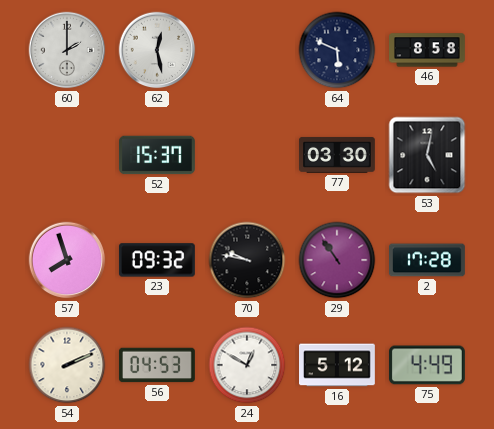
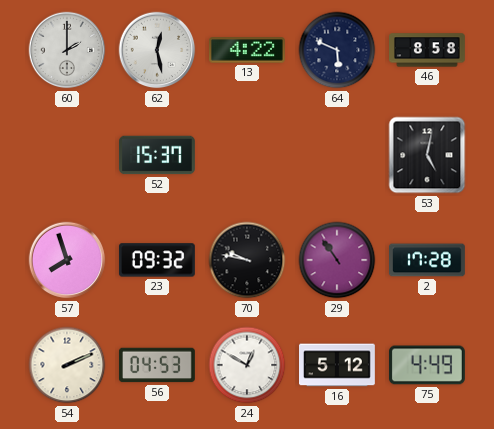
13: none -> 4:22 (247, 50)
77: 03:30 -> none (338, 155)
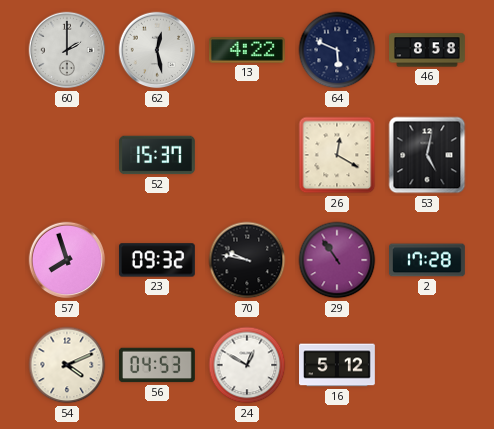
26: none -> 12:20 (337, 155)
54: 2:11 -> 4:11 (67, 365)
75: 4:49 -> none (427, 365)
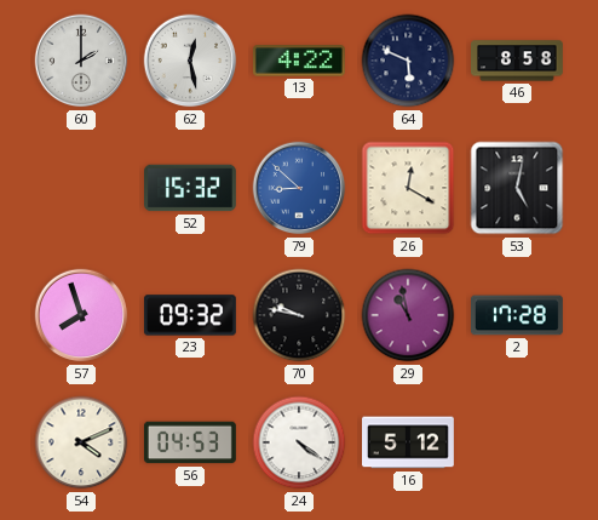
52: 15:37 -> 15:32 (191, 188)
79: none -> 8:52 (299, 188)
29: 10:54 -> 10:58 (408, 315)
24: 12:50 -> 4:21 (299, 442)
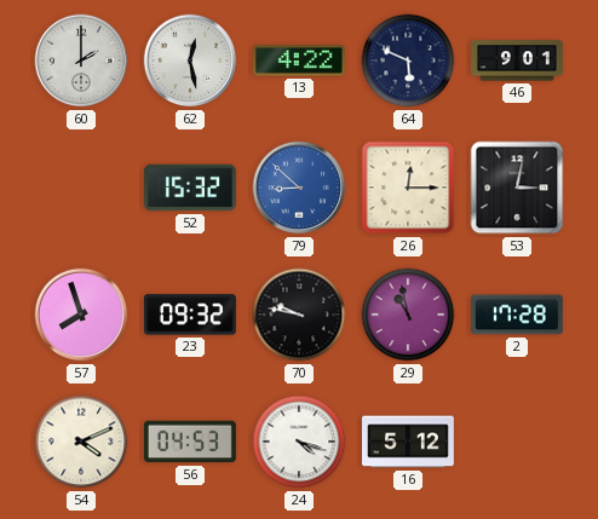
46: 8:58 -> 9:01 (518, 60)
26: 12:20 -> 12:15 (408, 188)
53: 5:02 -> 3:02 (517, 188)
24: 4:21 -> 4:18 (299, 442)
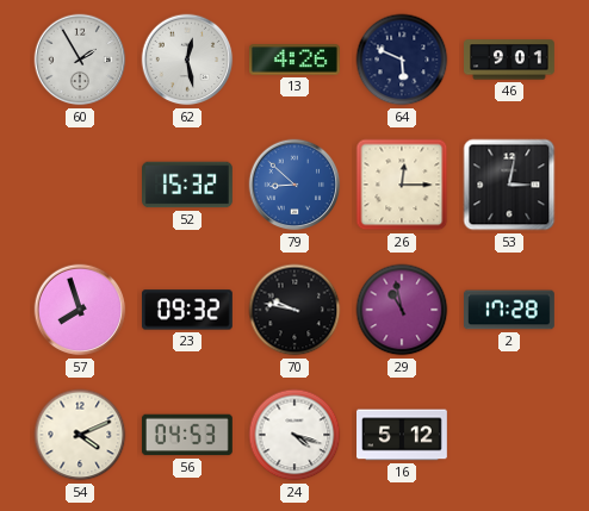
60: 2:00 -> 1:55 (80, 60)
13: 4:22 -> 4:26 (294, 60)
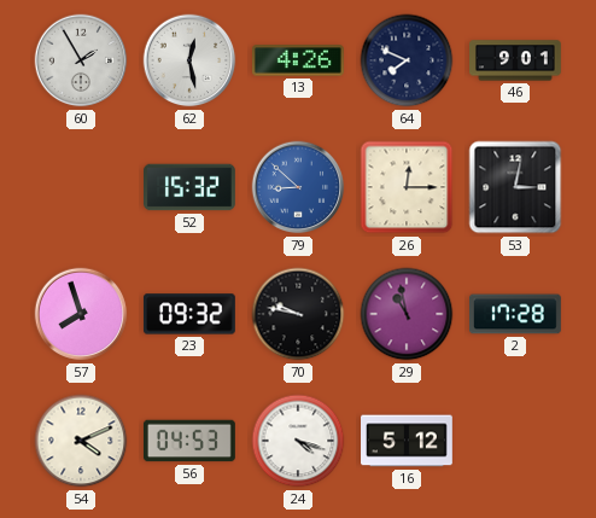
64: 5:49 -> 7:49 (407, 60)
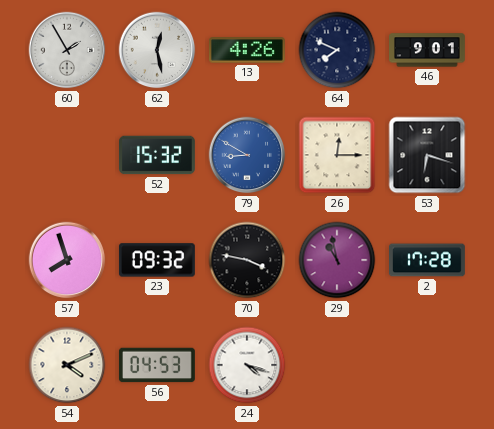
79: 8:52 -> 8:50 (247, 155)
53: 3:02 -> 6:18 (427, 155)
70: 9:47 -> 3:47 (247, 260)
16: 5:12 -> none (408, 441)
